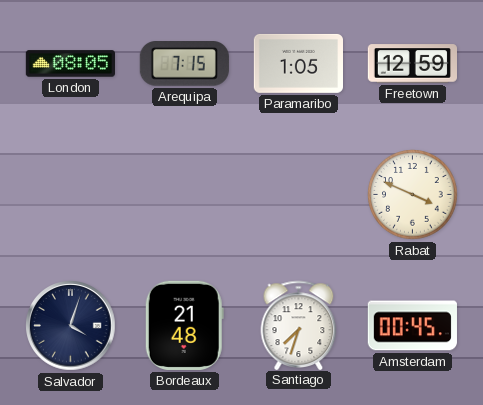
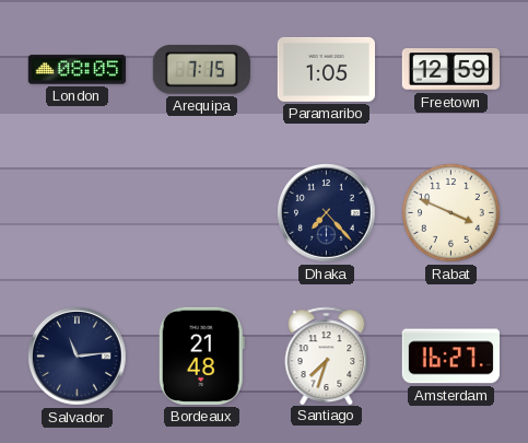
Dhaka: none -> 7:23 (327, 213)
Salvador: 4:03 -> 11:14 (78, 357)
Amsterdam: 00:45 -> 16:27 (450, 357)
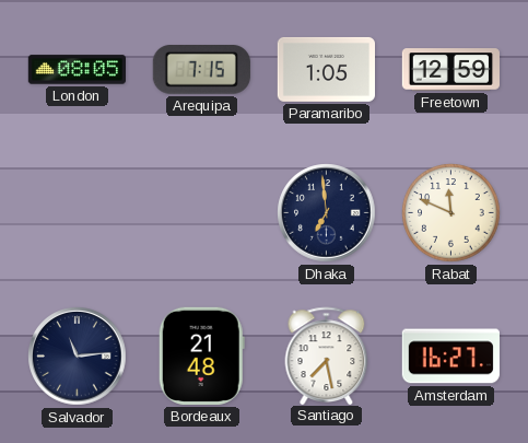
Dhaka: 7:23 -> 6:59 (327, 213)
Rabat: 3:49 -> 11:49 (451, 213)
Santiago: 7:33 -> 7:28 (327, 355)
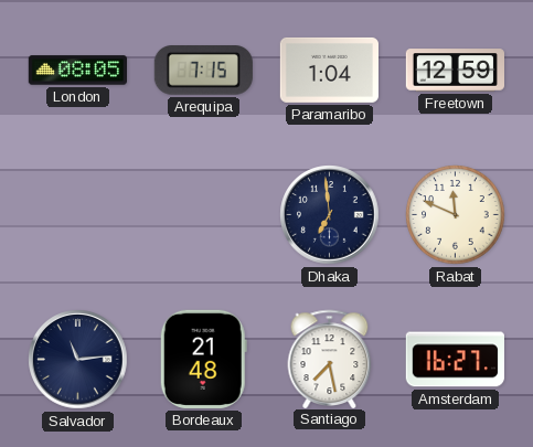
Paramaribo: 1:05 -> 1:04 (329, 70)
